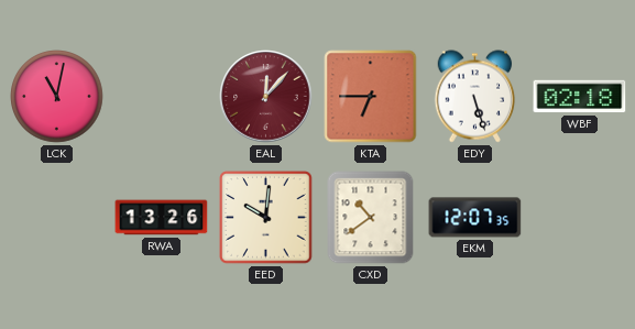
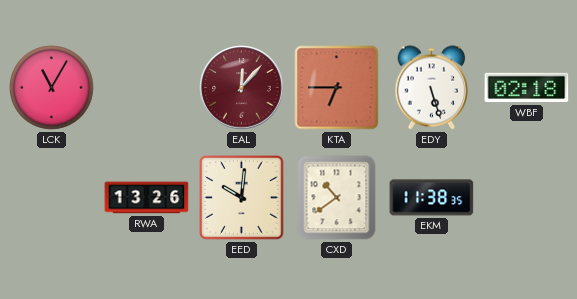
LCK: 11:02 -> 11:05 (52, 88)
EKM: 12:07 -> 11:38 (432, 198)
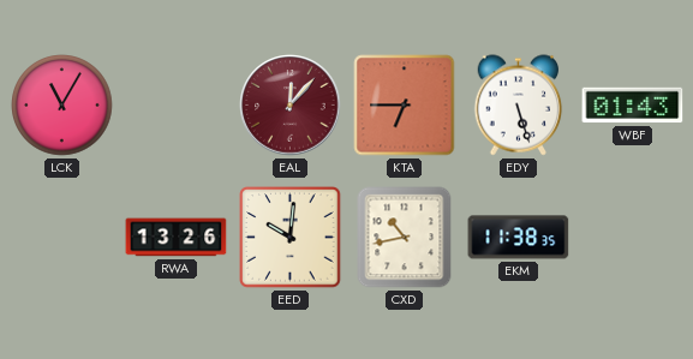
WBF: 02:18 -> 01:43 (633, 106)
CXD: 10:39 -> 10:43 (405, 238)
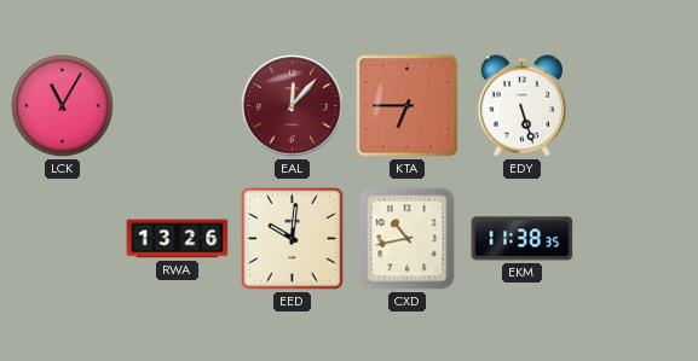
WBF: 01:43 -> none (633, 106)
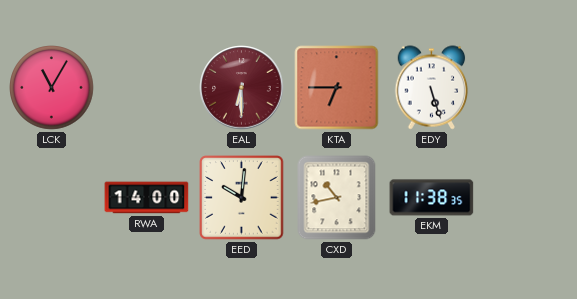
EAL: 12:07 -> 6:30 (242, 88)
RWA: 13:26 -> 14:00 (147, 198)
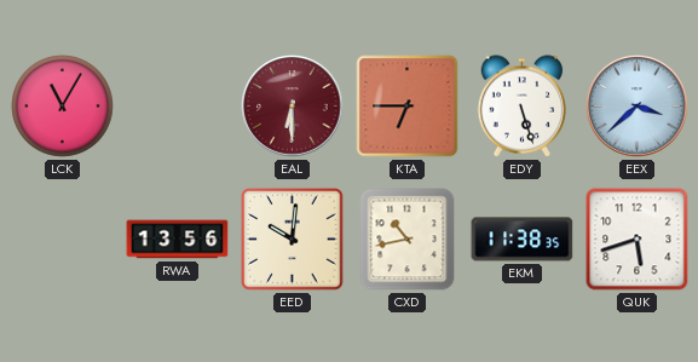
EEX: none -> 3:38 (638, 107)
RWA: 14:00 -> 13:56 (178, 240)
QUK: none -> 5:42 (638, 240)
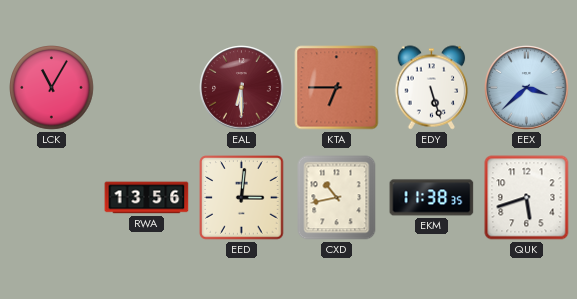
EED: 10:01 -> 3:01 (242, 198)
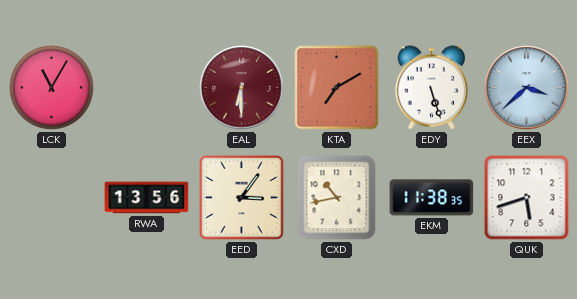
KTA: 6:45 -> 7:10 (337, 88)
EED: 3:01 -> 3:06 (242, 198)
